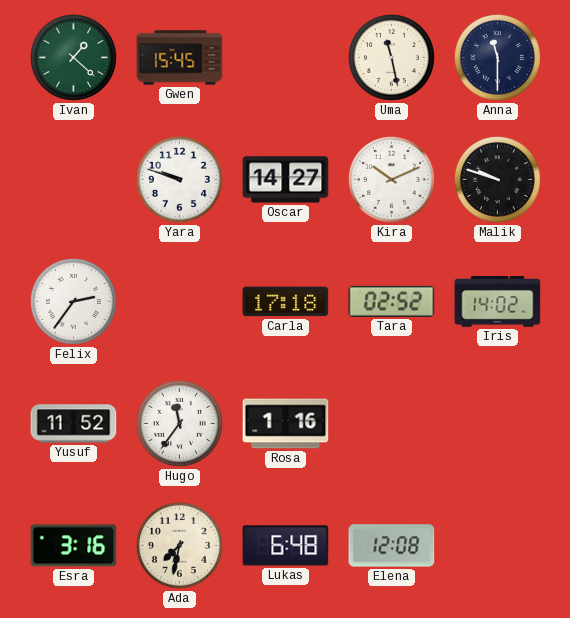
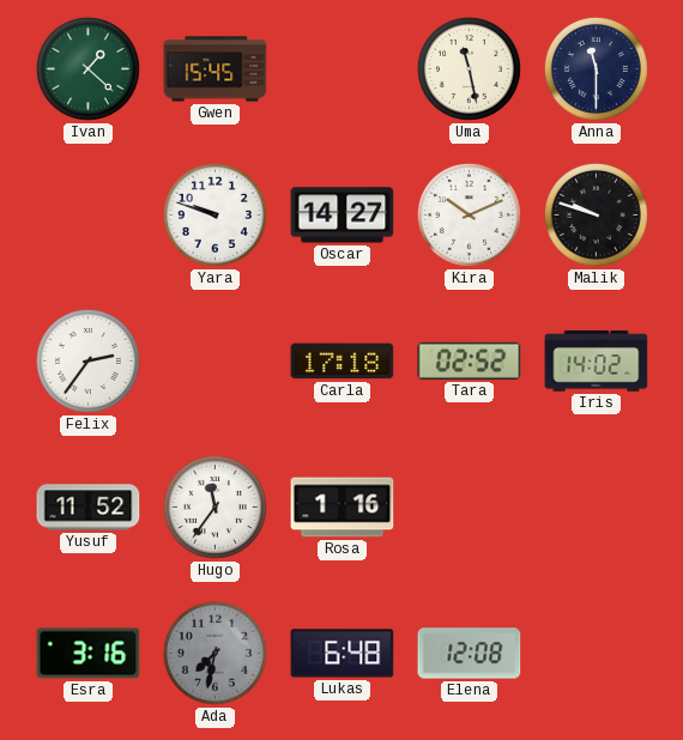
Ada dial: cream -> grey (214, 653)
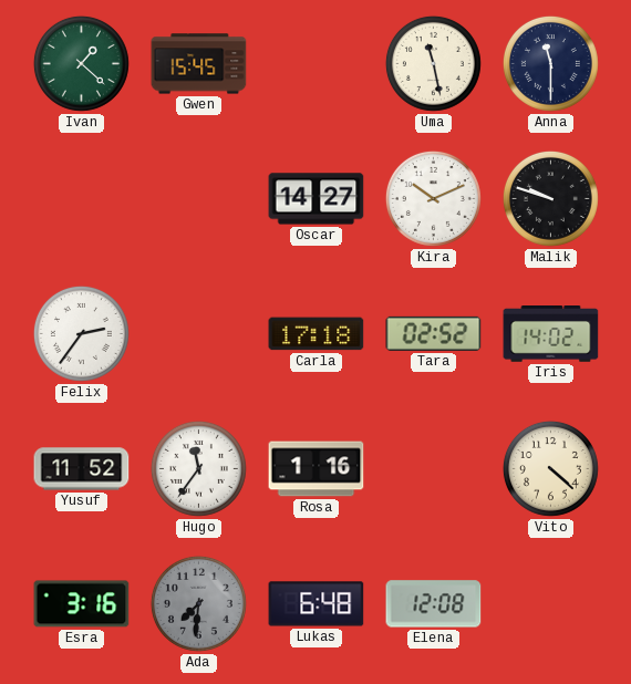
Yara: 9:48 -> none (214, 214)
Vito: none -> 4:22 (550, 468)
Ada: 7:32 -> 7:31 (198, 603)
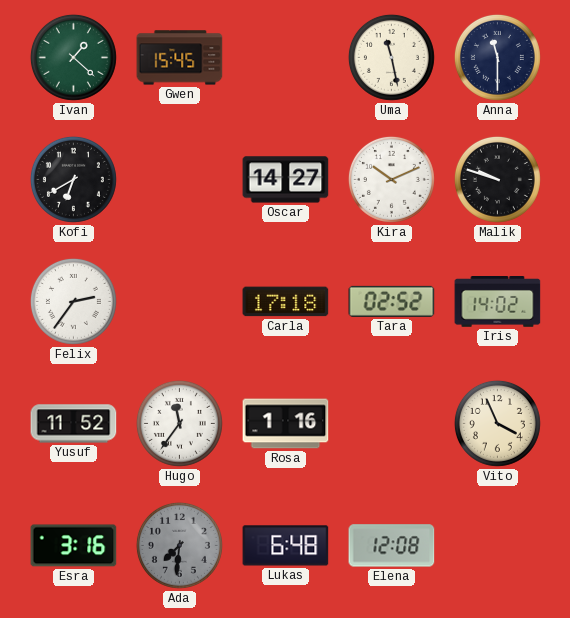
Kofi: none -> 6:40 (73, 179)
Vito: 4:22 -> 3:56 (497, 423)
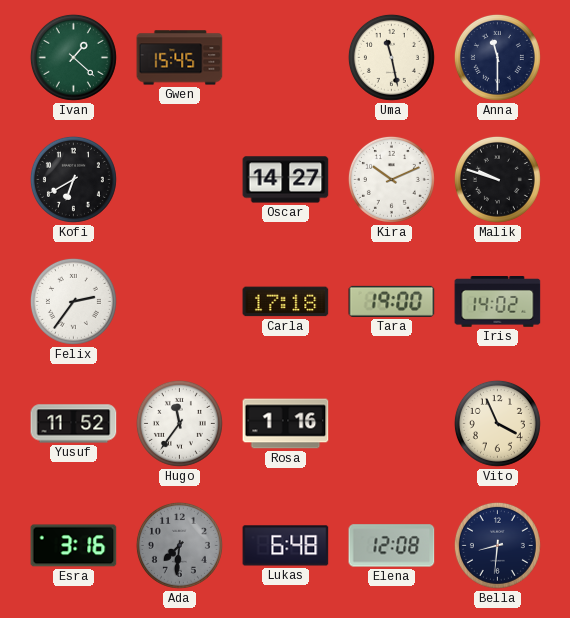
Tara: 02:52 -> 19:00 (392, 301)
Bella: none -> 8:31 (497, 545)
